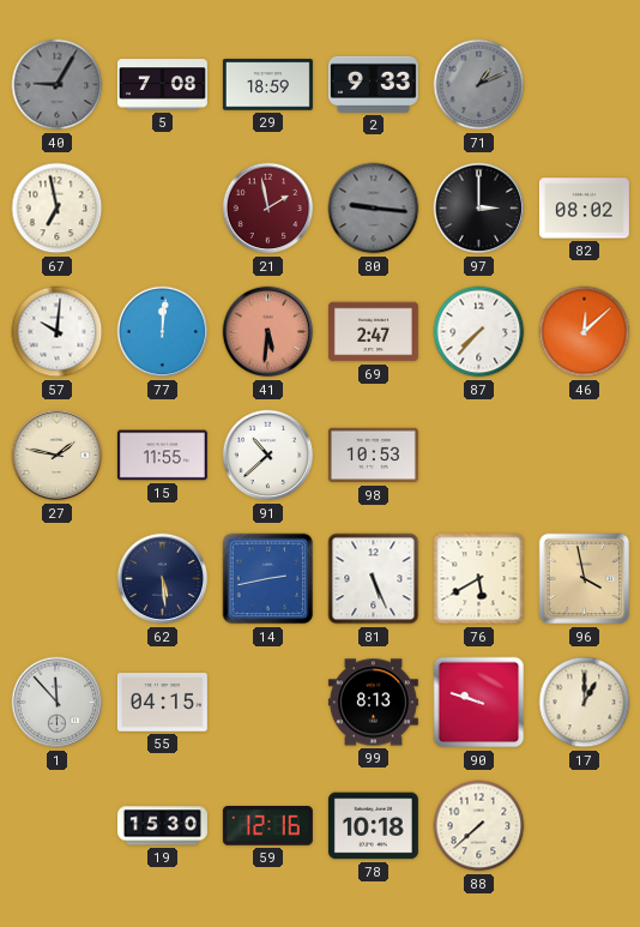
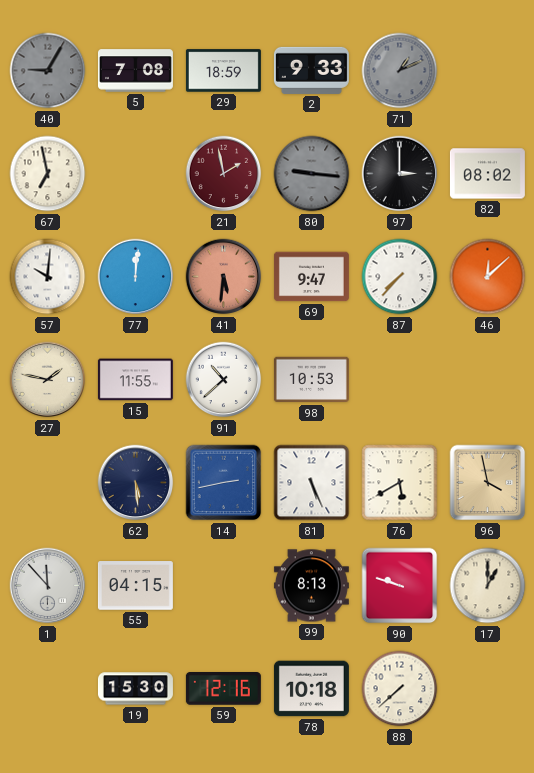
69: 2:47 -> 9:47 (311, 277)
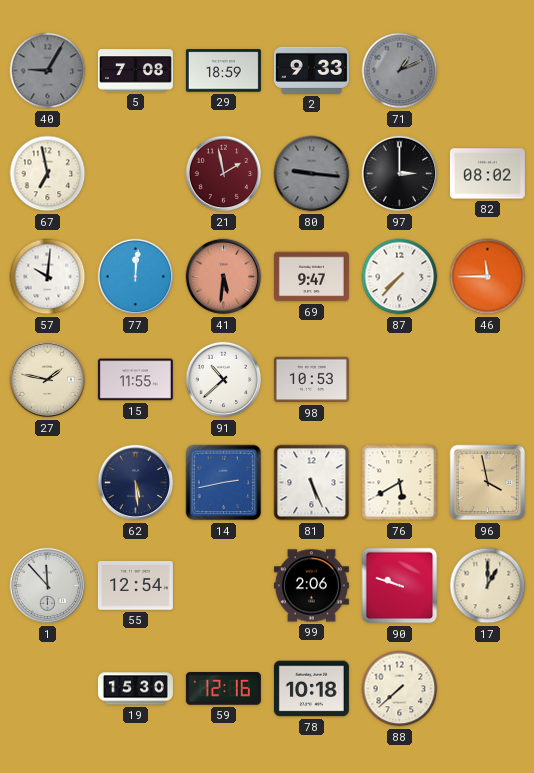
46: 12:08 -> 11:45 (488, 277)
55: 04:15 -> 12:54 (135, 586)
99: 8:13 -> 2:06 (311, 586)
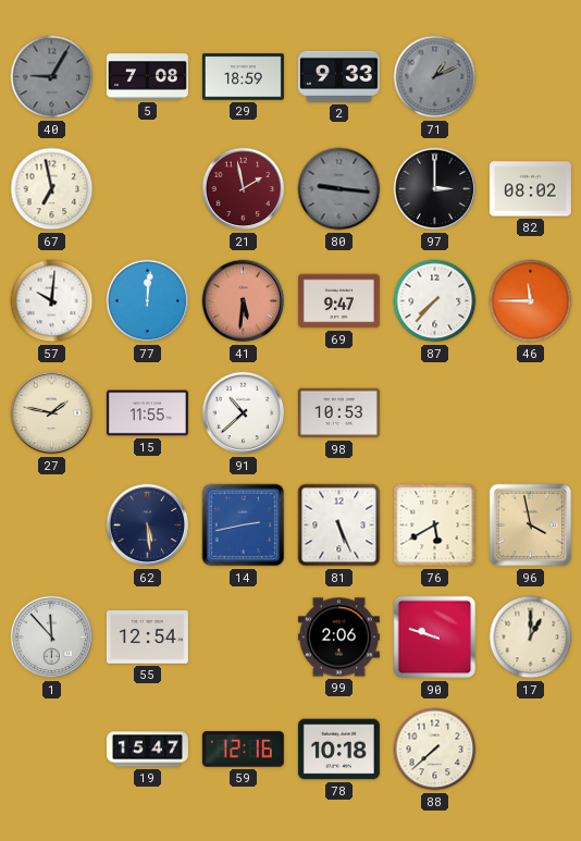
19: 15:30 -> 15:47 (147, 750)
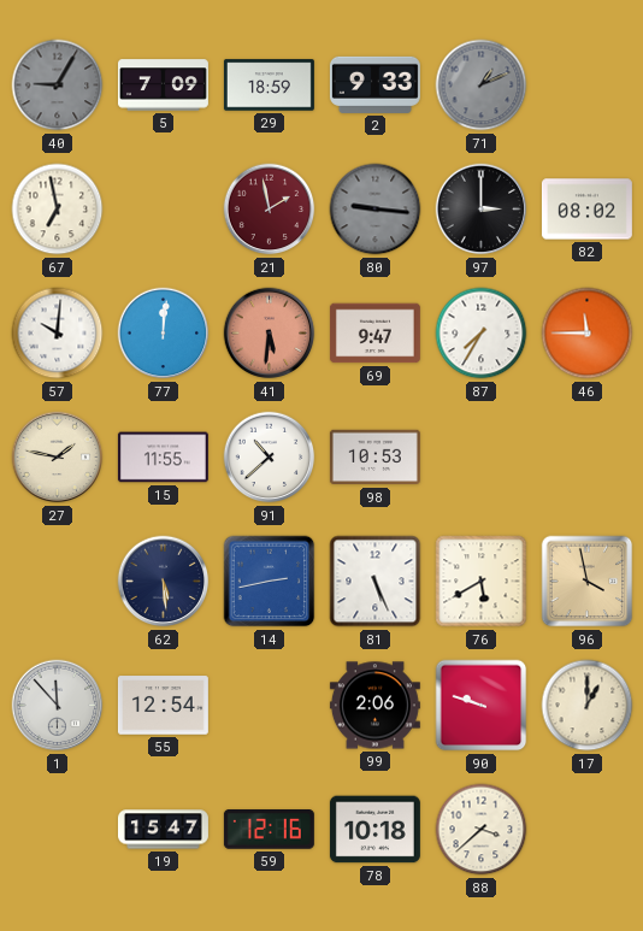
5: 7:08 -> 7:09 (163, 86)
87: 7:37 -> 7:35 (482, 334)
88: 7:38 -> 3:38 (482, 830)
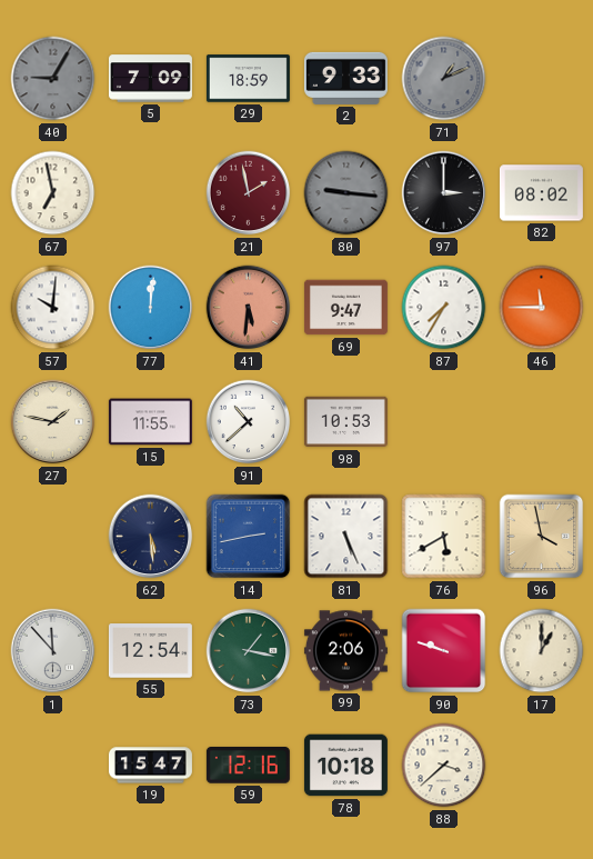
73: none -> 1:17 (249, 651)
